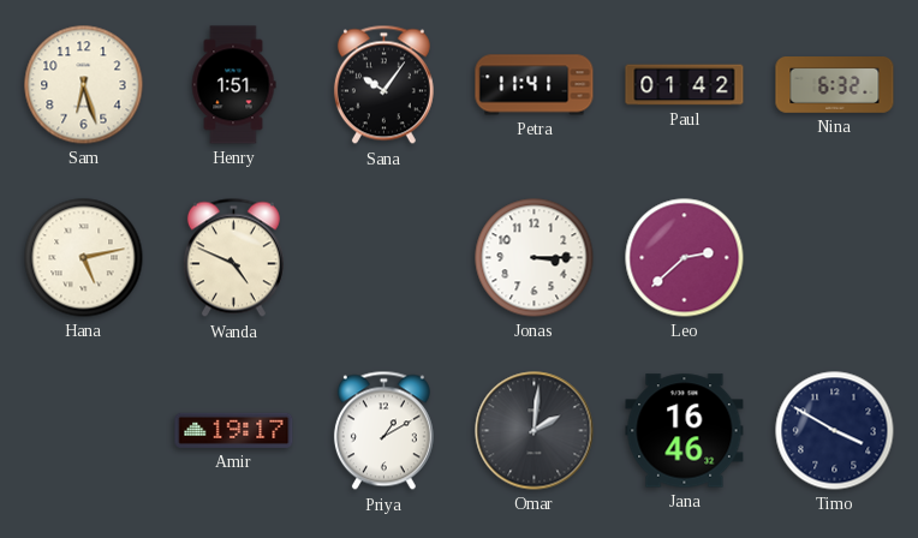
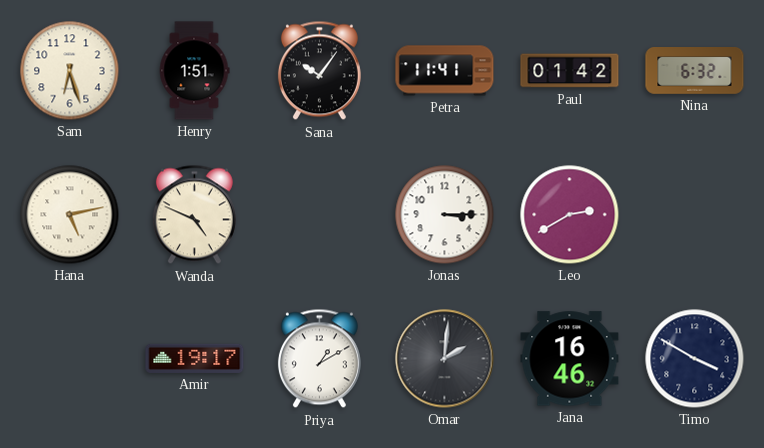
Leo: 2:38 -> 2:40 (570, 215)
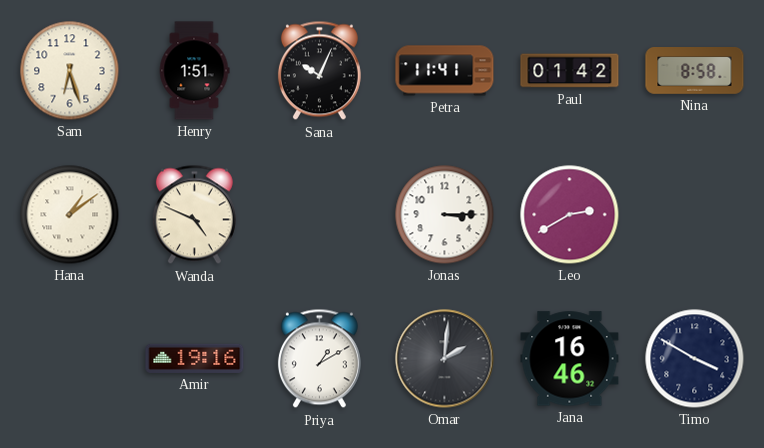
Sana: 10:06 -> 10:04 (319, 71)
Nina: 6:32 -> 8:58 (695, 71)
Hana: 5:13 -> 1:09 (70, 215)
Amir: 19:17 -> 19:16 (195, 358)
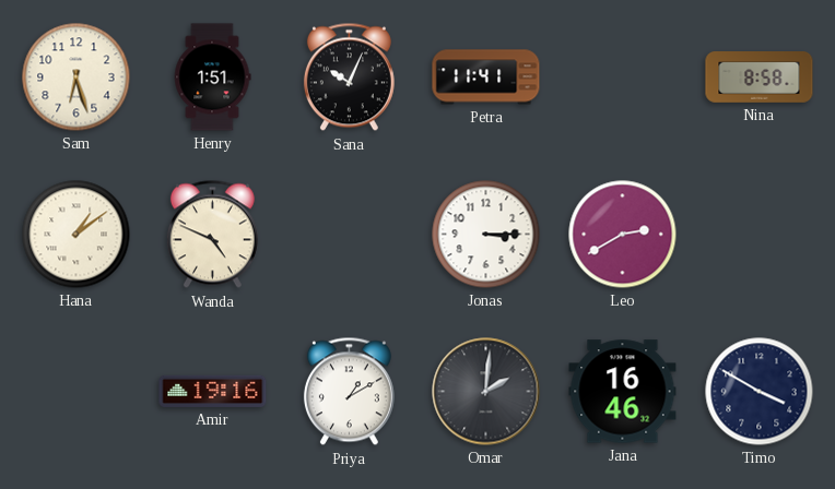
Paul: 01:42 -> none (570, 71)
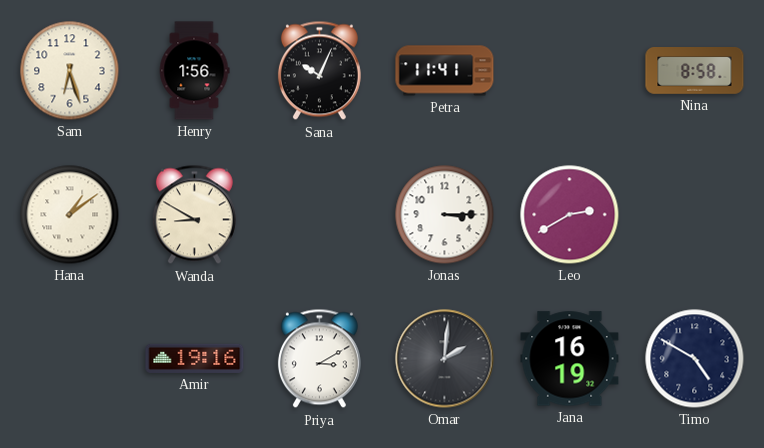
Henry: 1:51 -> 1:56 (194, 71)
Wanda: 4:49 -> 8:50 (194, 215)
Priya: 1:10 -> 3:10 (319, 359)
Jana: 16:46 -> 16:19 (570, 359)
Timo: 3:50 -> 4:50 (695, 359)
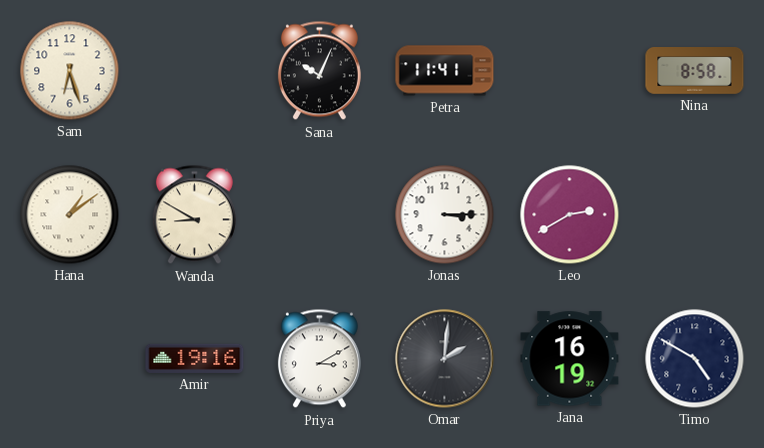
Henry: 1:56 -> none (194, 71)
